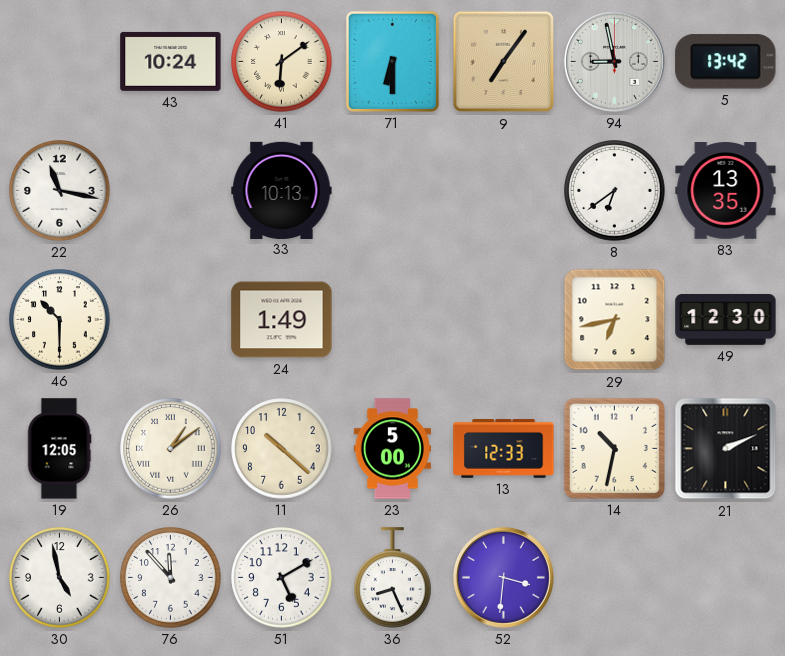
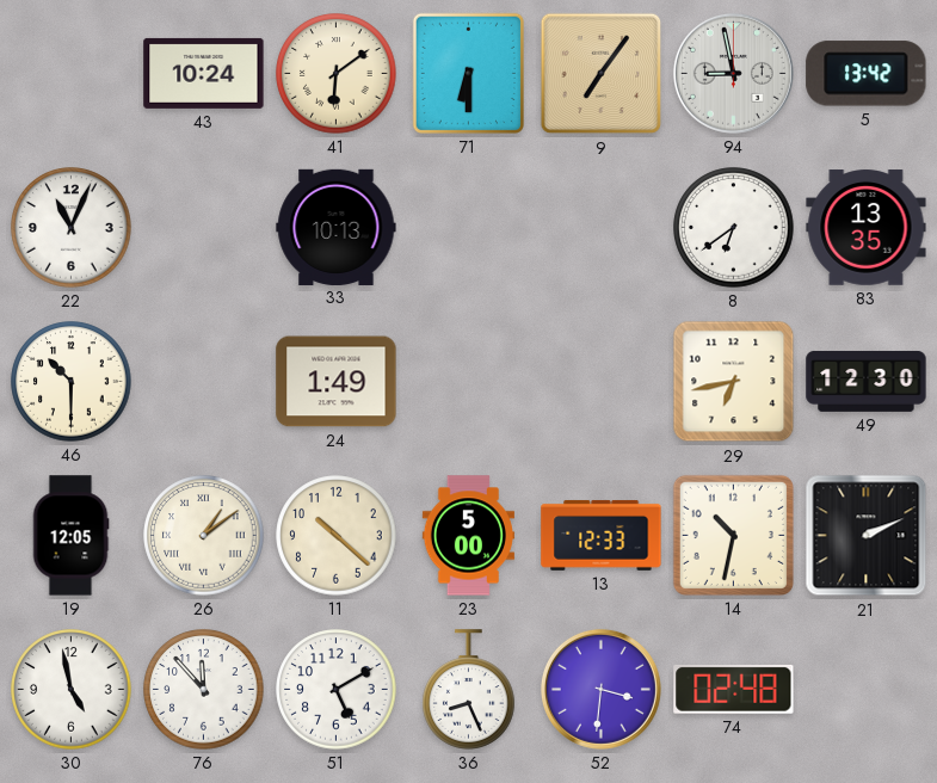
22: 11:17 -> 11:04 (72, 228)
74: none -> 02:48 (734, 690)
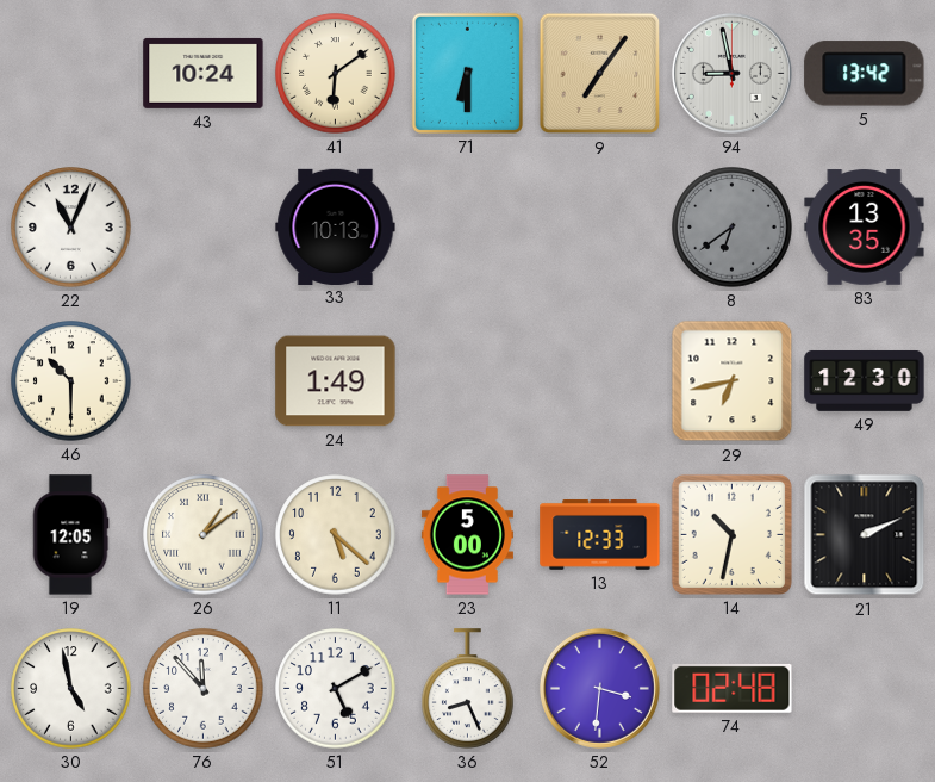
8 dial: white -> grey (733, 228)
11: 10:22 -> 5:22 (336, 535)
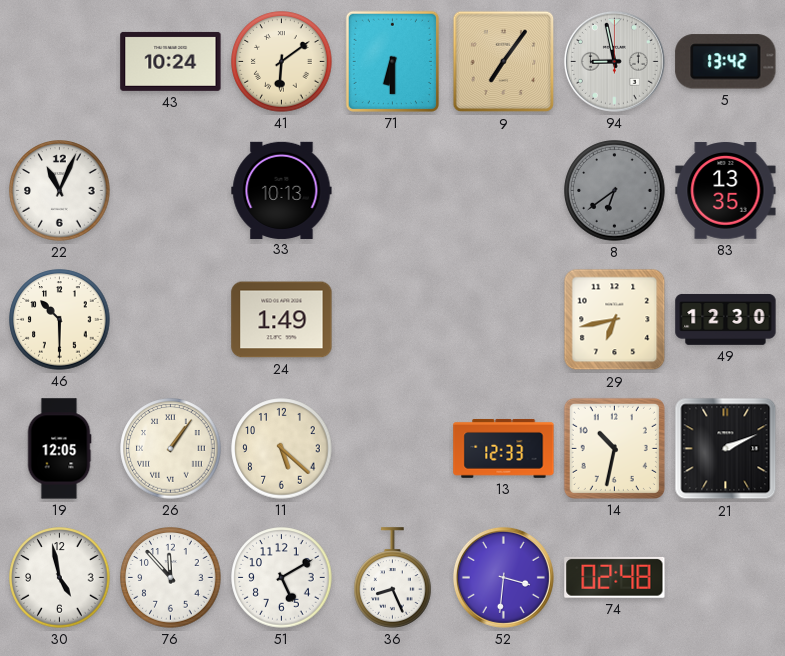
26: 1:09 -> 1:06 (171, 449)
23: 5:00 -> none (467, 535)
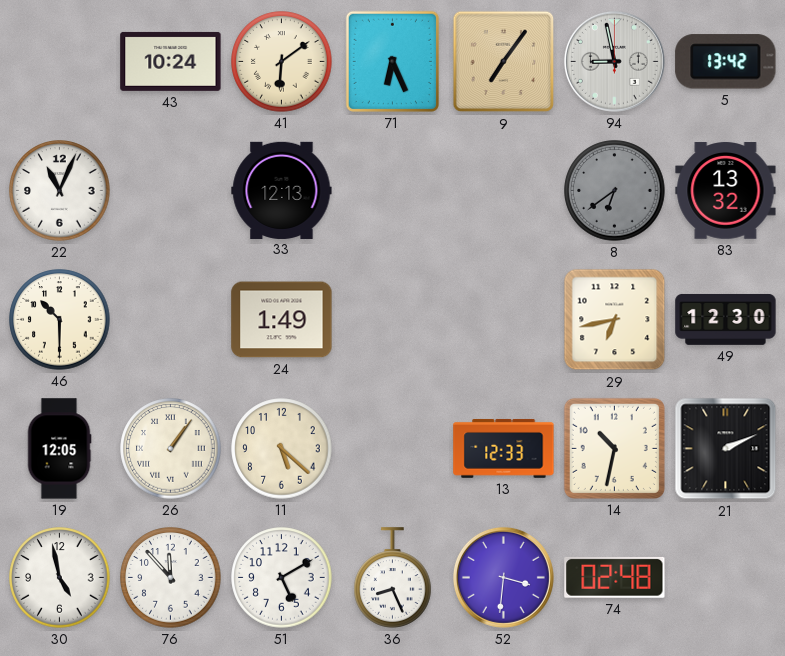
71: 6:30 -> 6:26 (392, 61)
33: 10:13 -> 12:13 (282, 190)
83: 13:35 -> 13:32 (726, 191)
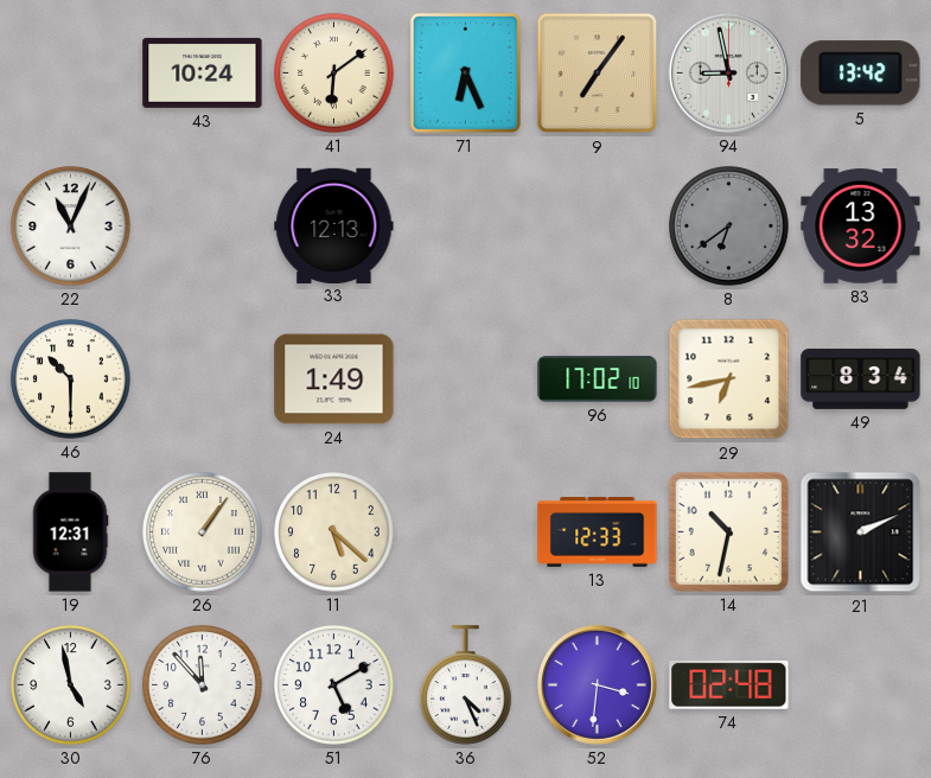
96: none -> 17:02 (598, 380)
49: 12:30 -> 8:34 (861, 378)
19: 12:05 -> 12:31 (70, 533)
36: 8:26 -> 4:26 (466, 685)
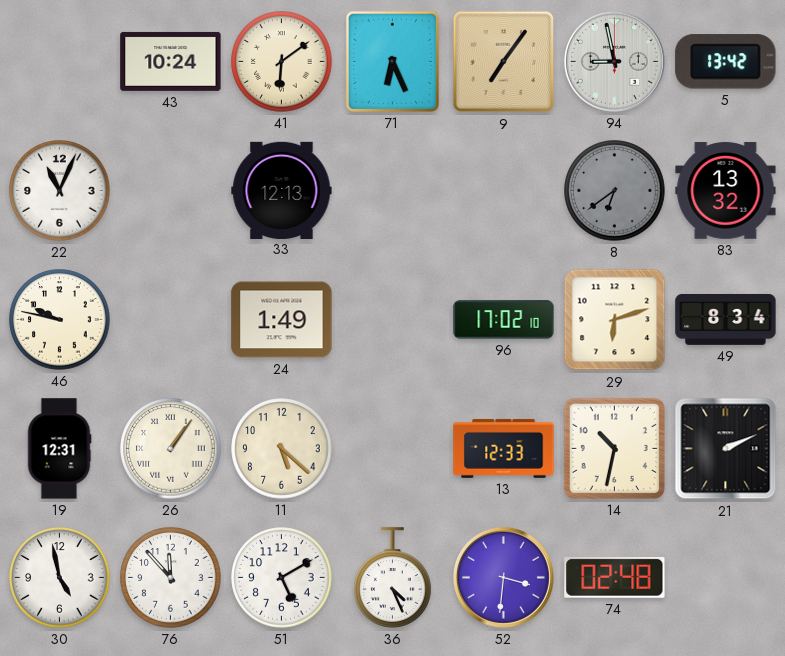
46: 10:30 -> 9:47 (60, 320)
29: 6:43 -> 6:12 (615, 320)
